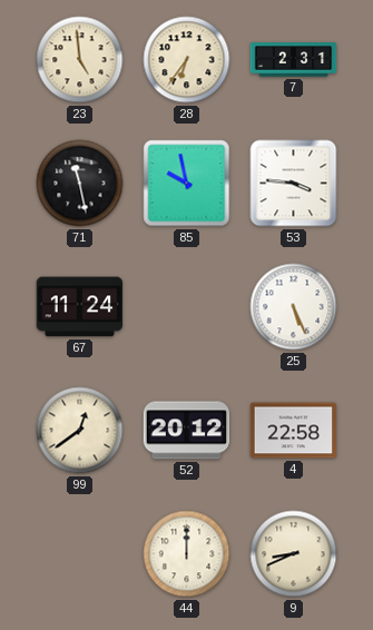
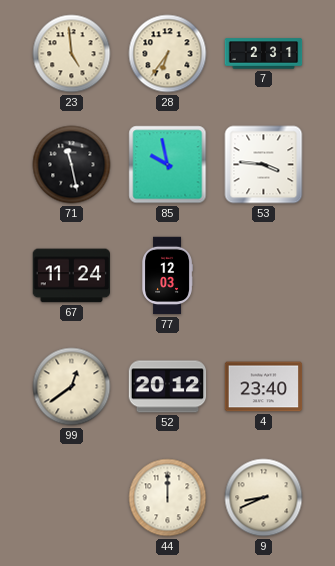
77: none -> 12:03 (167, 276)
25: 5:26 -> none (294, 307)
4: 22:58 -> 23:40 (264, 387)
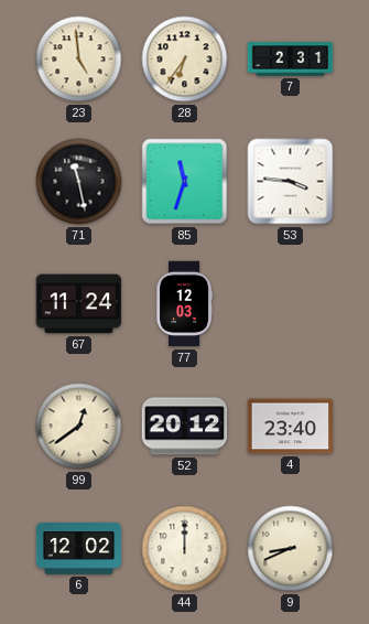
85: 9:58 -> 11:33 (185, 182)
6: none -> 12:02 (79, 549)
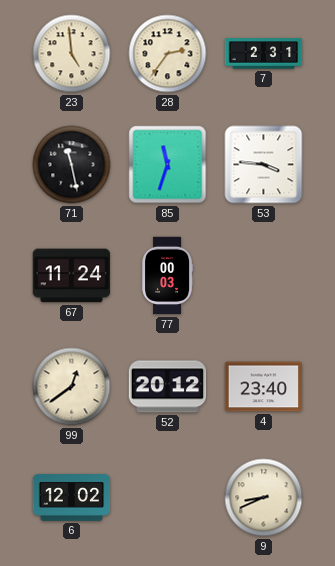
28: 6:36 -> 2:36 (168, 54)
77: 12:03 -> 00:03 (167, 276)
44: 12:00 -> none (185, 549)
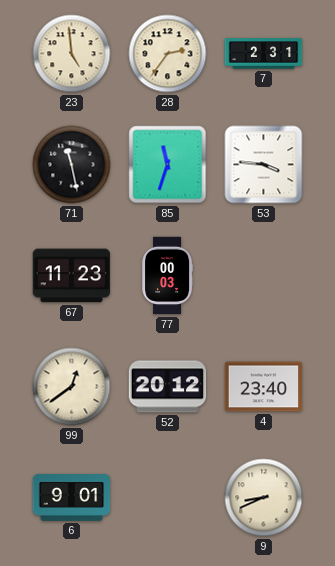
67: 11:24 -> 11:23 (72, 276)
6: 12:02 -> 9:01 (72, 498)
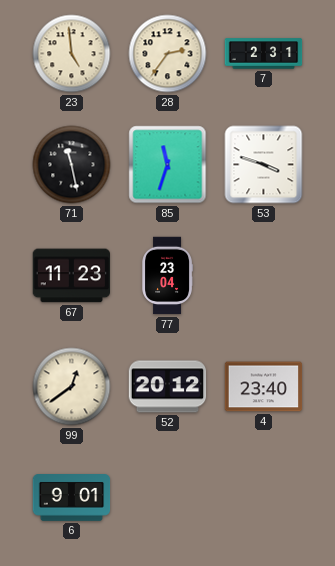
53: 3:46 -> 3:48 (264, 165)
77: 00:03 -> 23:04 (167, 276)
9: 8:41 -> none (264, 498)
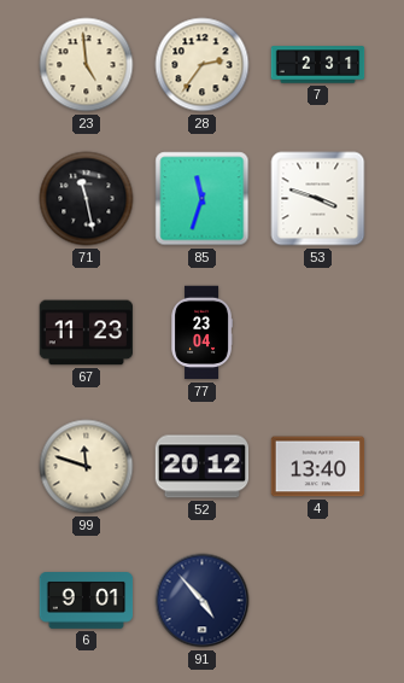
99: 12:39 -> 11:48 (87, 467)
4: 23:40 -> 13:40 (318, 467)
91: none -> 4:53 (203, 601)
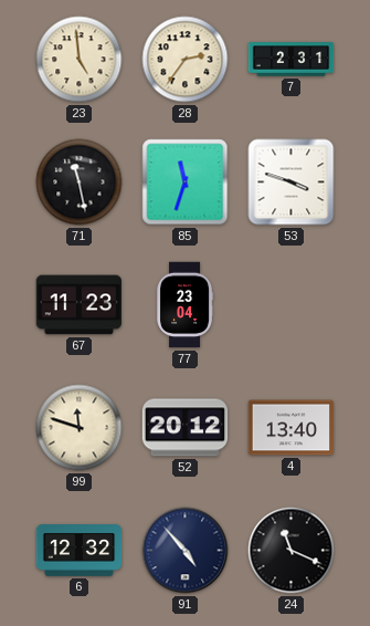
6: 9:01 -> 12:32 (80, 551)
24: none -> 11:19 (292, 551)
